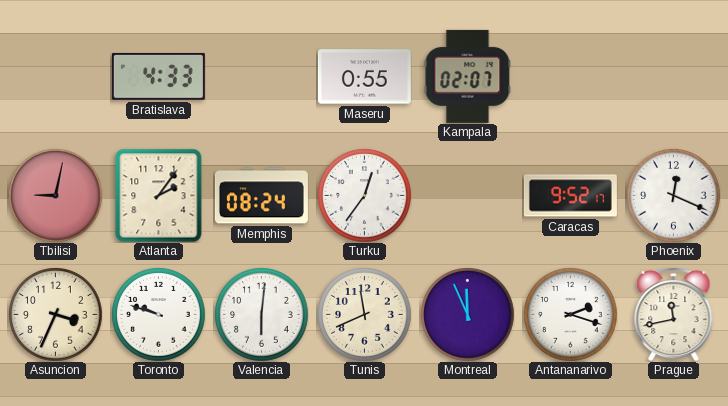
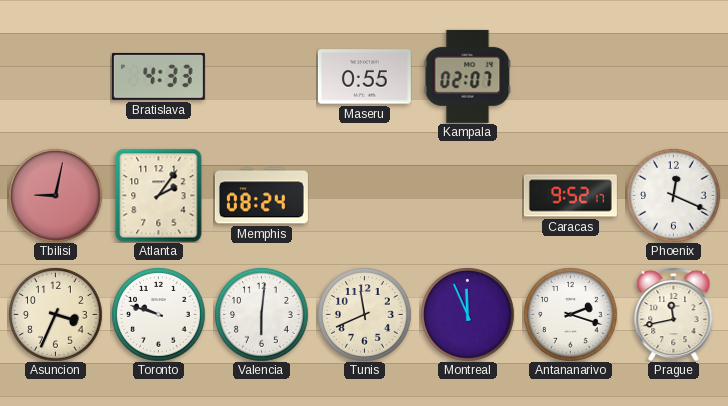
Turku: 12:36 -> none (364, 195)
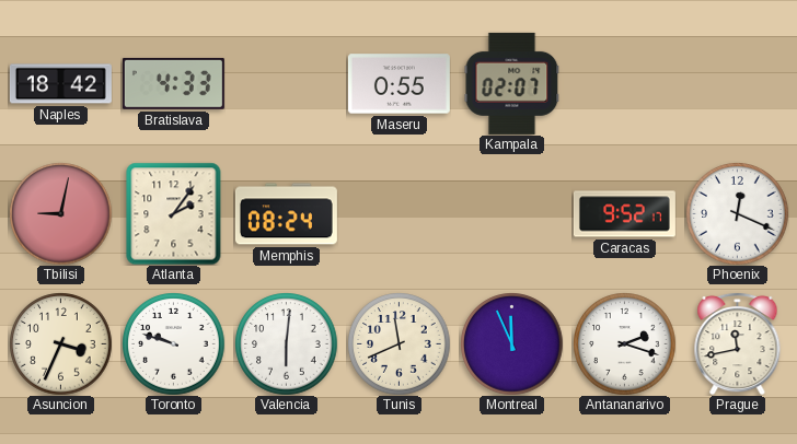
Naples: none -> 18:42 (60, 84)
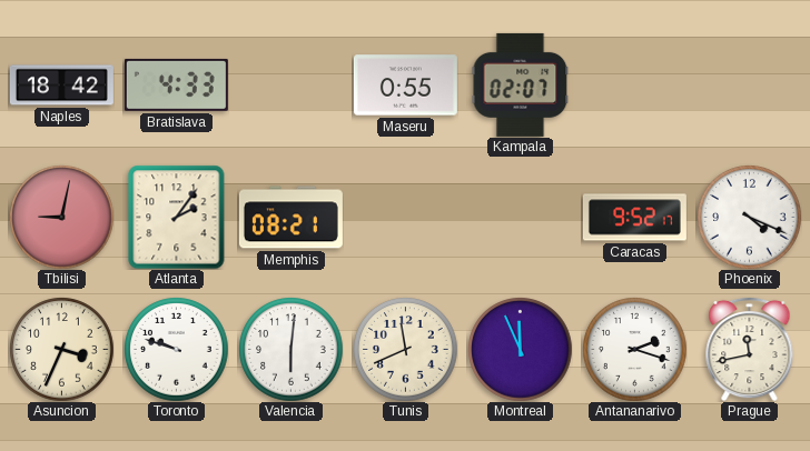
Memphis: 08:24 -> 08:21 (290, 218)
Phoenix: 12:19 -> 4:19 (749, 217)
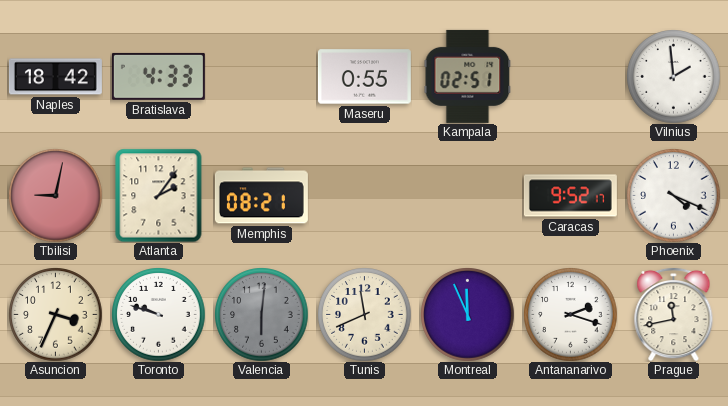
Kampala: 02:07 -> 02:51 (468, 76)
Vilnius: none -> 1:59 (673, 76)
Valencia dial: white -> grey (261, 314)
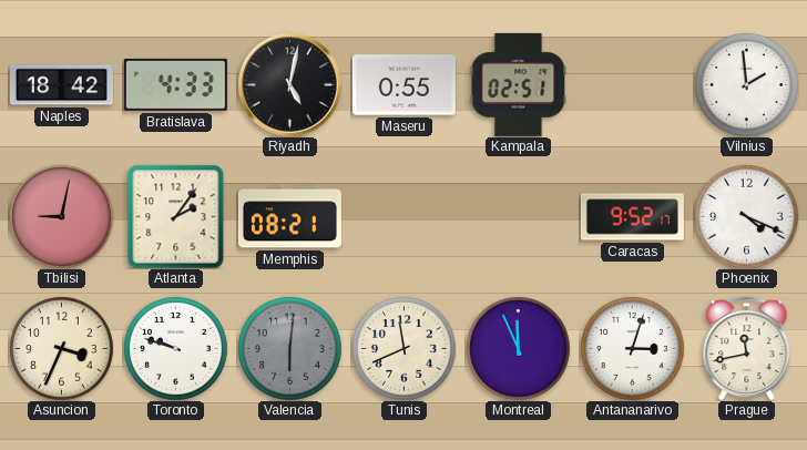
Riyadh: none -> 5:02 (290, 85)
Antananarivo: 2:18 -> 3:03 (632, 348)
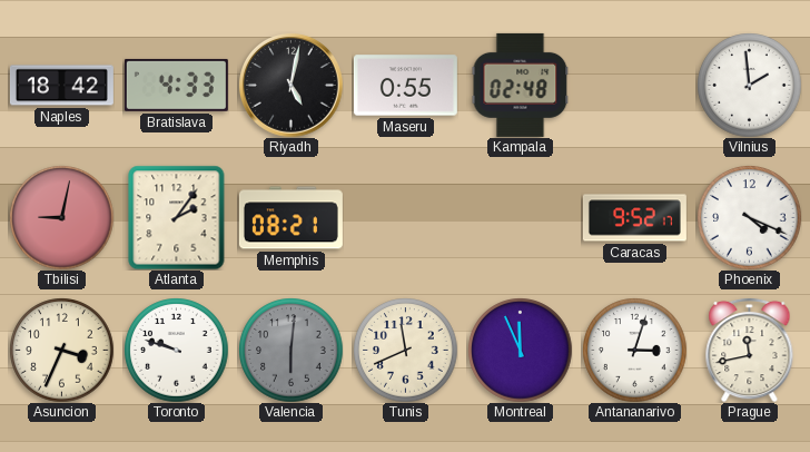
Kampala: 02:51 -> 02:48 (521, 85)
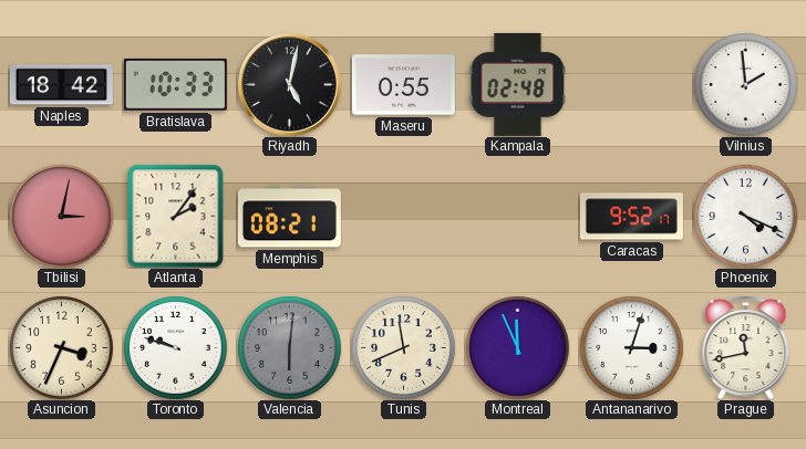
Bratislava: 4:33 -> 10:33 (175, 84)
Tbilisi: 9:02 -> 3:02 (61, 216)
